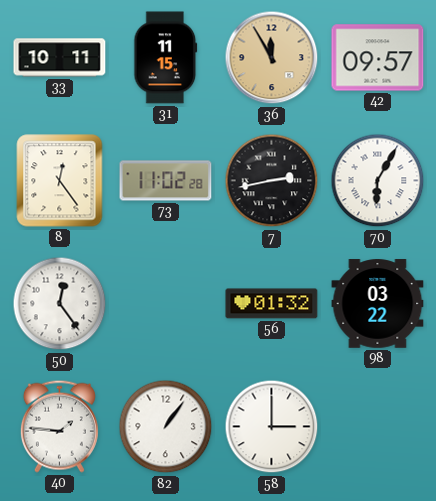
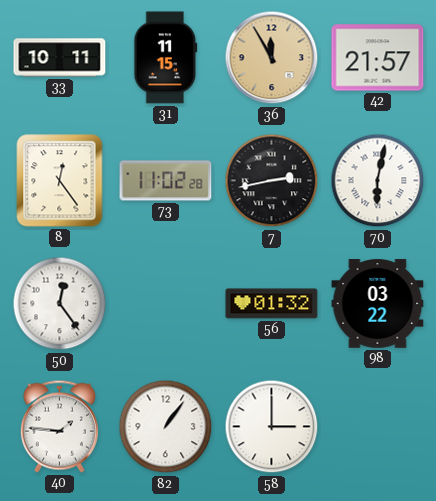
42: 09:57 -> 21:57 (378, 58)
70: 6:05 -> 6:02 (378, 181)
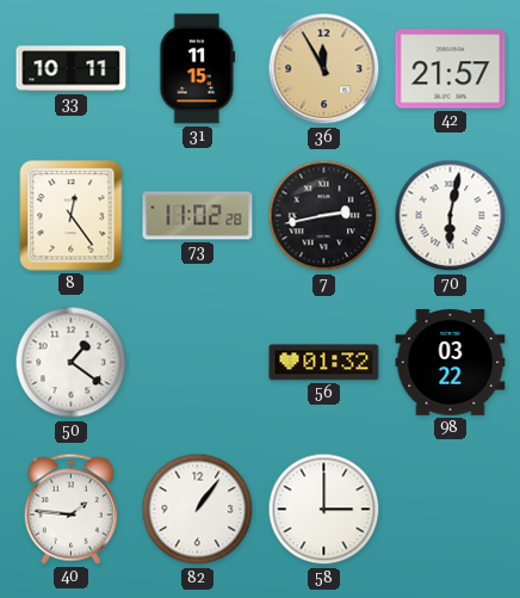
50: 12:24 -> 1:21 (72, 363)
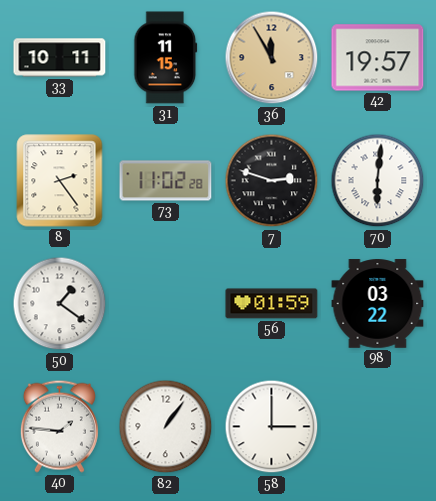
42: 21:57 -> 19:57 (378, 58)
8: 12:24 -> 2:24 (60, 181)
7: 2:43 -> 2:48 (272, 181)
70: 6:02 -> 6:01 (378, 181)
56: 01:32 -> 01:59 (272, 304)
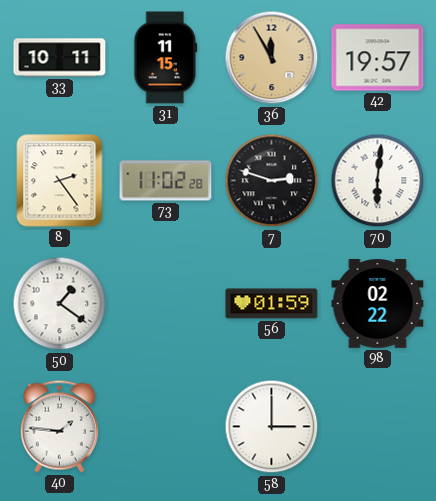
98: 03:22 -> 02:22 (378, 304)
82: 1:06 -> none (166, 427)
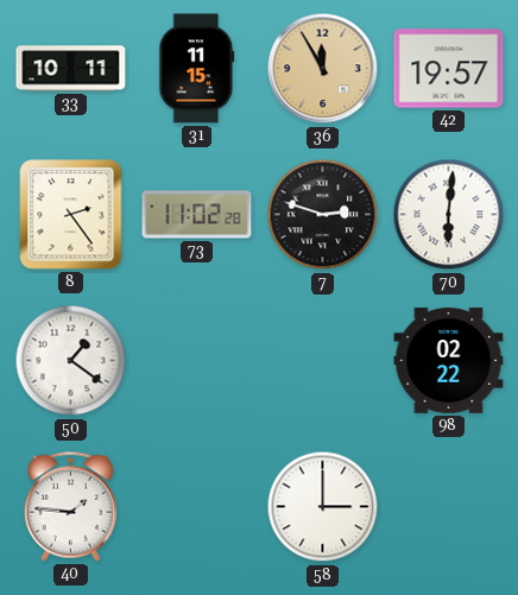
56: 01:59 -> none (272, 304)
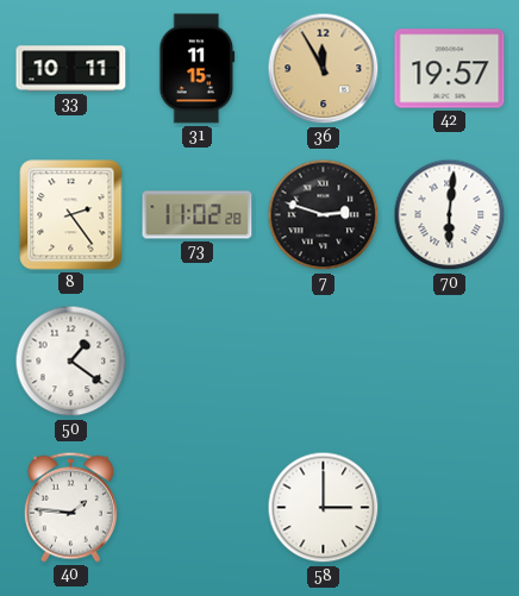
98: 02:22 -> none (449, 361)
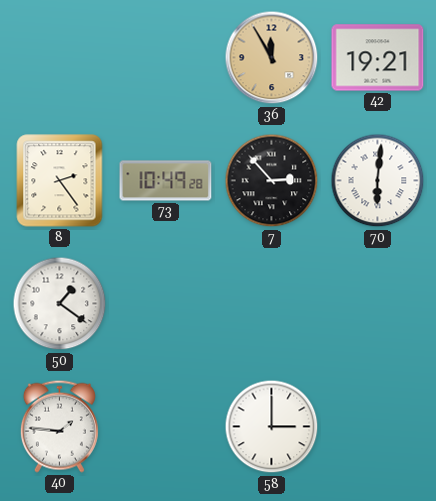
33: 10:11 -> none (71, 69)
31: 11:15 -> none (198, 69)
42: 19:57 -> 19:21 (378, 58)
73: 11:02 -> 10:49 (166, 181)
7: 2:48 -> 2:53 (272, 181)
